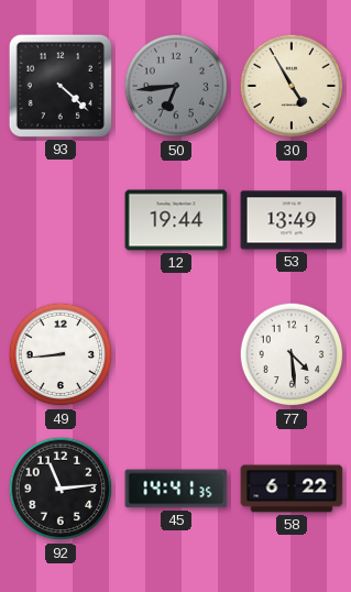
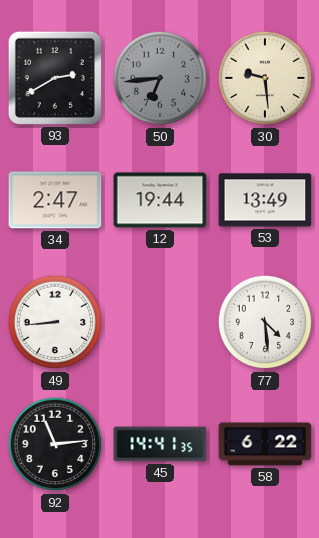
93: 4:22 -> 2:40 (55, 78)
30: 4:55 -> 9:29 (265, 78)
34: none -> 2:47 (55, 200)
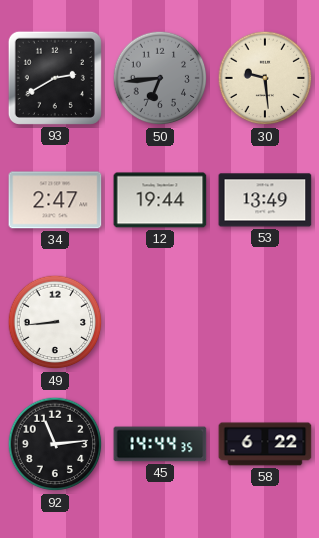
77: 4:29 -> none (265, 322)
45: 14:41 -> 14:44 (160, 444)
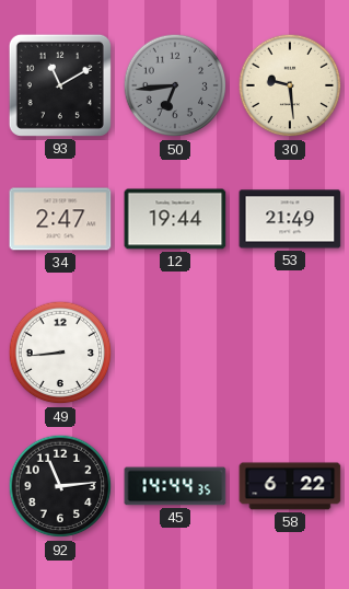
93: 2:40 -> 11:10 (60, 85)
53: 13:49 -> 21:49 (290, 219)
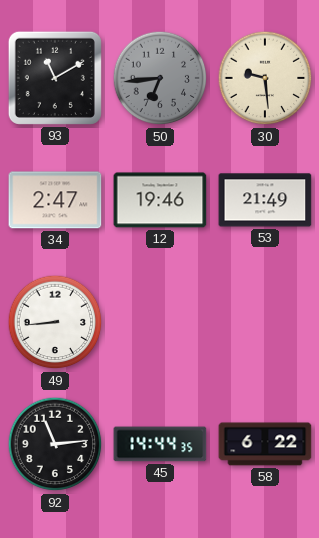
12: 19:44 -> 19:46 (160, 200)
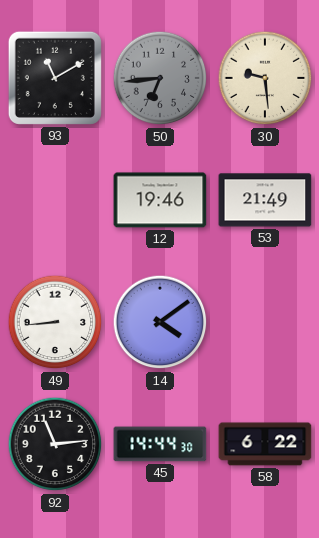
34: 2:47 -> none (55, 200)
14: none -> 4:09 (160, 322)
45: 14:44:35 -> 14:44:30 (160, 444)
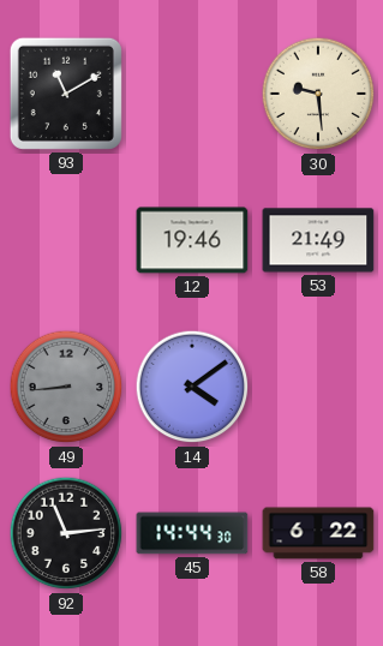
50: 6:44 -> none (160, 78)
49 dial: white -> grey (66, 387)
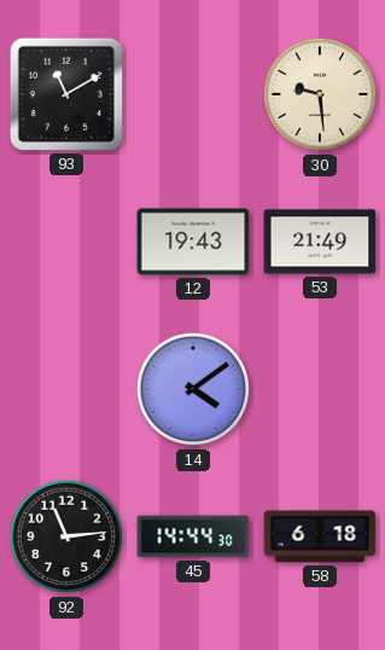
12: 19:46 -> 19:43 (193, 242)
49: 8:44 -> none (66, 387)
58: 6:22 -> 6:18 (320, 536)
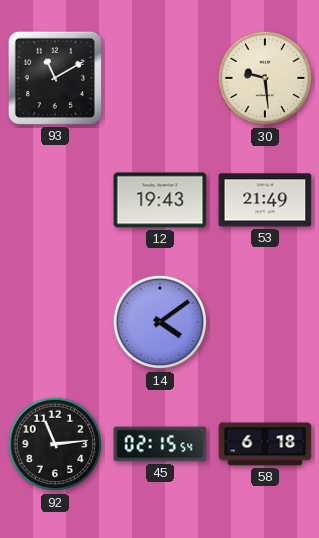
45: 14:44 -> 02:15 (160, 444)
